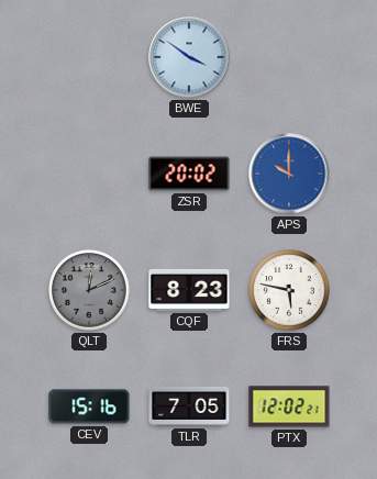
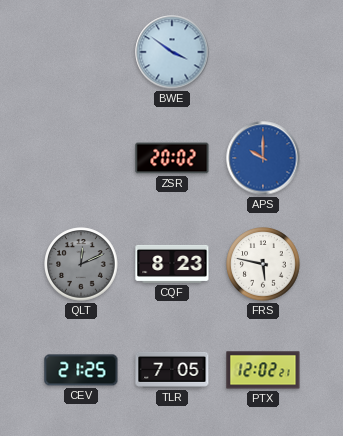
CEV: 15:16 -> 21:25 (81, 370)
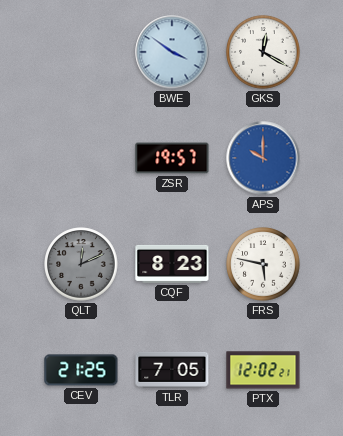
GKS: none -> 12:20 (263, 52)
ZSR: 20:02 -> 19:57 (172, 158)
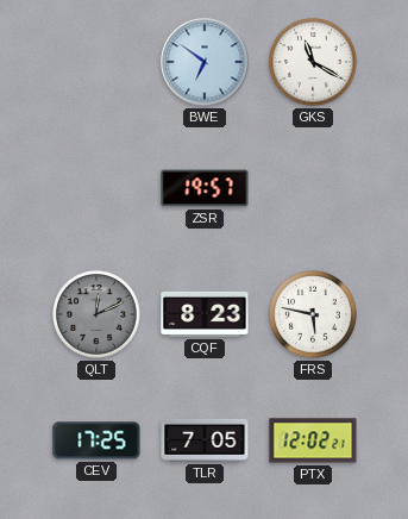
BWE: 3:51 -> 6:51 (205, 62)
GKS: 12:20 -> 11:20 (313, 62)
APS: 10:00 -> none (263, 158)
CEV: 21:25 -> 17:25 (96, 440)
